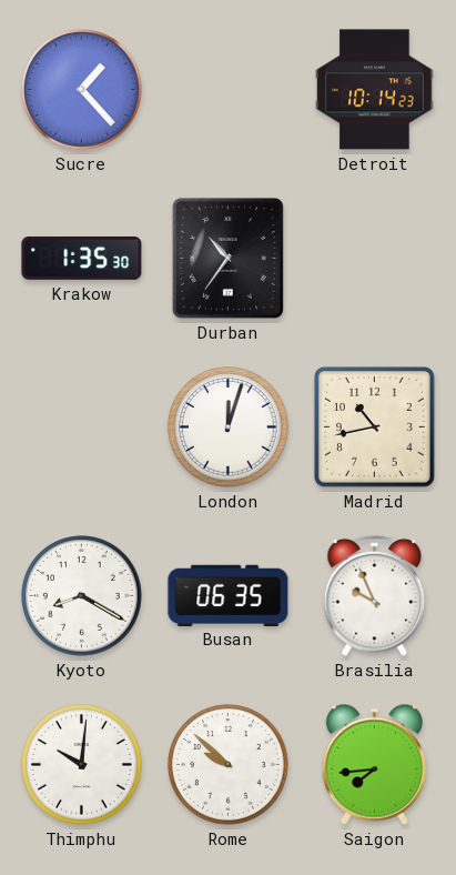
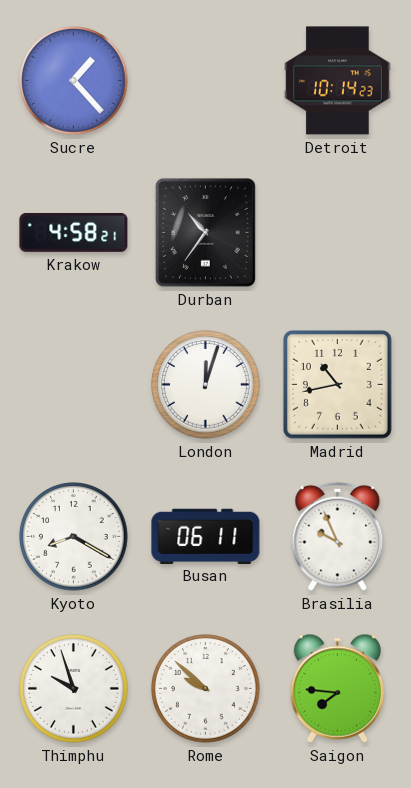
Krakow: 1:35 -> 4:58 (74, 232)
Busan: 06:35 -> 06:11 (206, 536)
Thimphu: 10:01 -> 9:57 (74, 689)
Saigon: 7:44 -> 7:46 (337, 688)
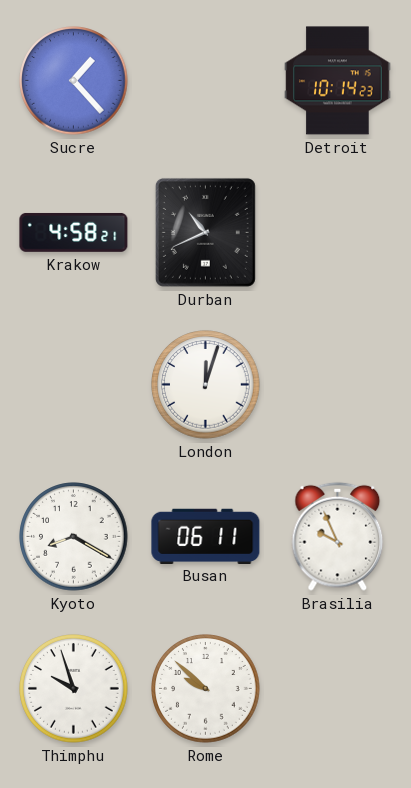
Durban: 10:36 -> 10:41 (205, 232)
Madrid: 10:43 -> none (337, 384)
Saigon: 7:46 -> none (337, 688)
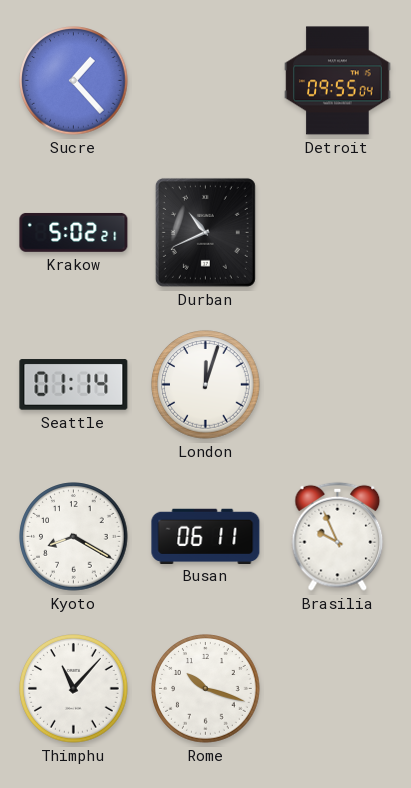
Detroit: 10:14 -> 09:55 (338, 81)
Krakow: 4:58 -> 5:02 (74, 232)
Seattle: none -> 01:14 (74, 385)
Thimphu: 9:57 -> 11:07 (74, 689)
Rome: 9:52 -> 10:18 (206, 689)
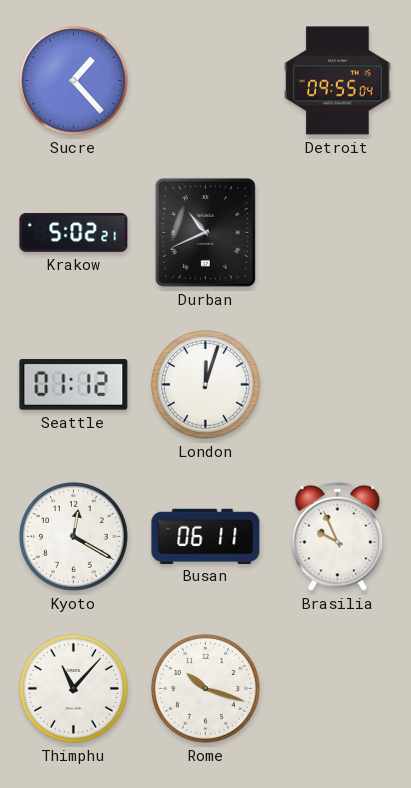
Seattle: 01:14 -> 01:12 (74, 385)
Kyoto: 8:20 -> 12:20 (74, 537)
